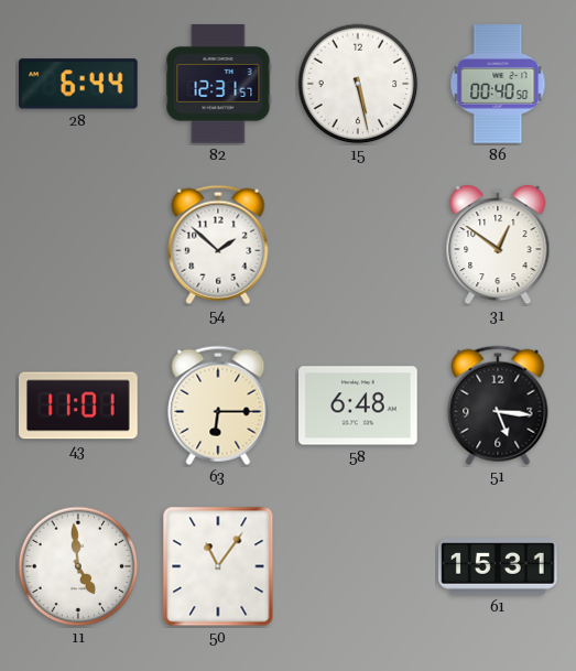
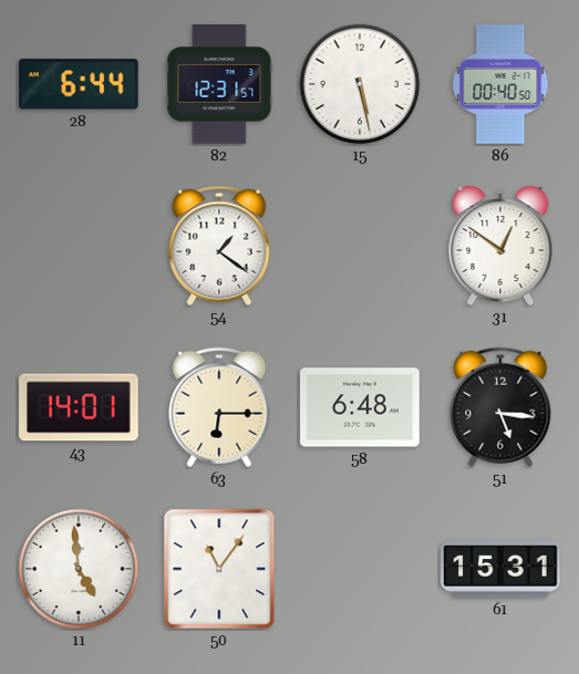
54: 1:52 -> 1:21 (219, 246)
43: 11:01 -> 14:01 (80, 407)
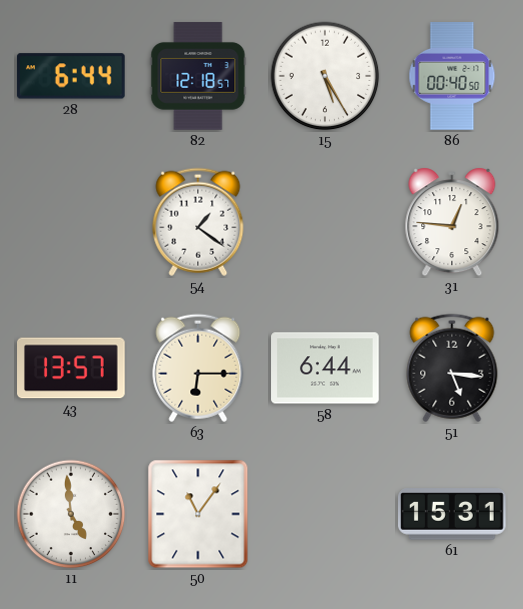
82: 12:31 -> 12:18 (198, 76)
15: 5:28 -> 5:25 (325, 76)
31: 12:51 -> 12:46 (452, 222)
43: 14:01 -> 13:57 (72, 368)
58: 6:48 -> 6:44 (325, 368)
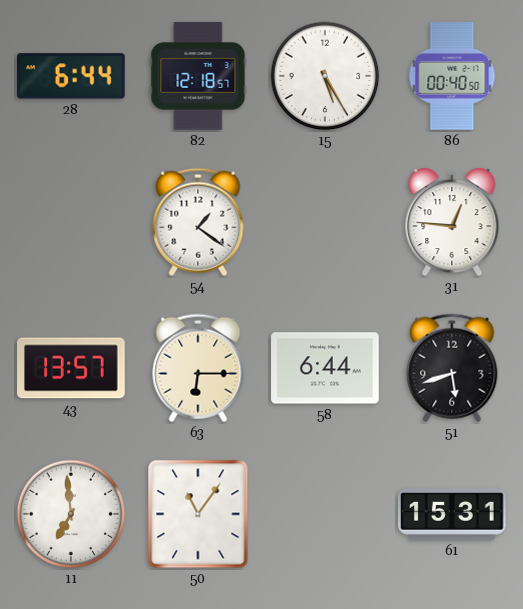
51: 5:16 -> 5:42 (452, 368)
11: 4:59 -> 6:59 (71, 514)
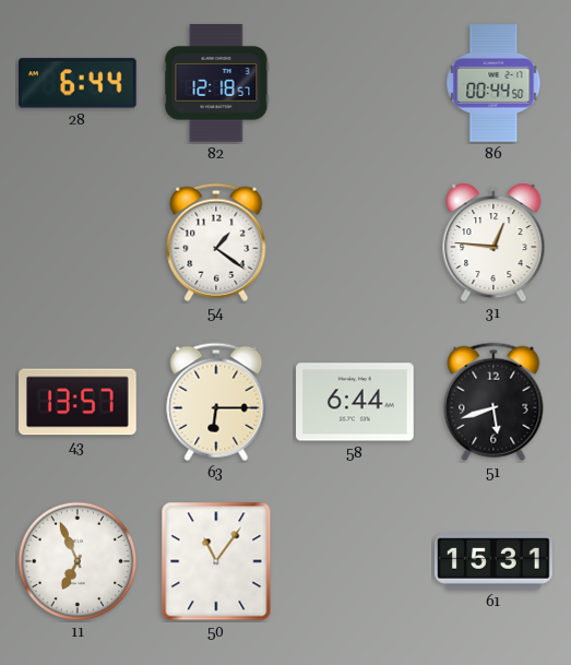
15: 5:25 -> none (325, 76)
86: 00:40 -> 00:44 (493, 83)
11: 6:59 -> 6:56 (78, 561)
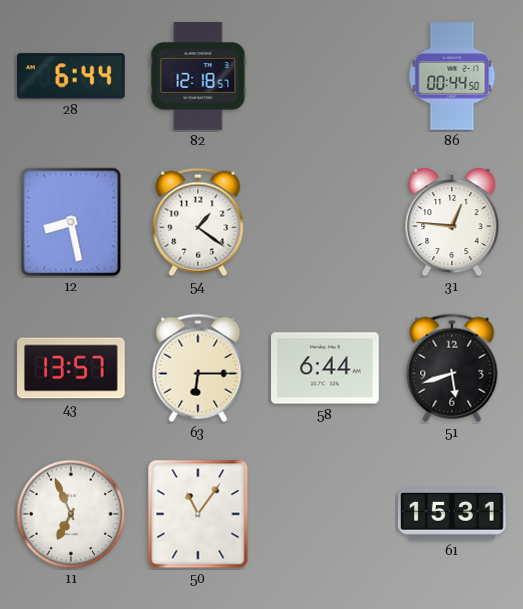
12: none -> 8:28 (71, 222)
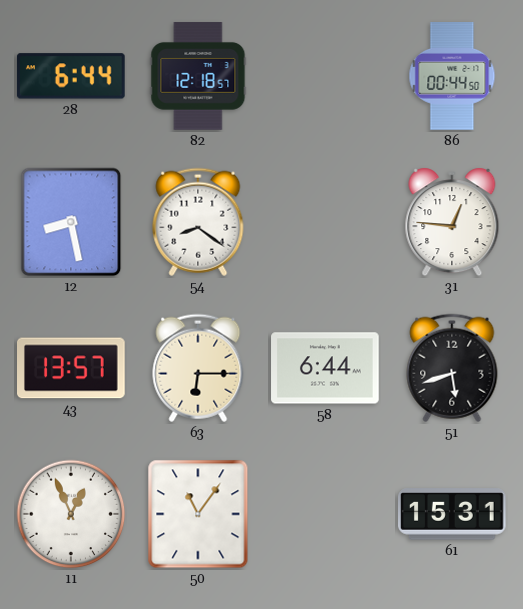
54: 1:21 -> 8:21 (198, 222)
11: 6:56 -> 12:56 (71, 514)
